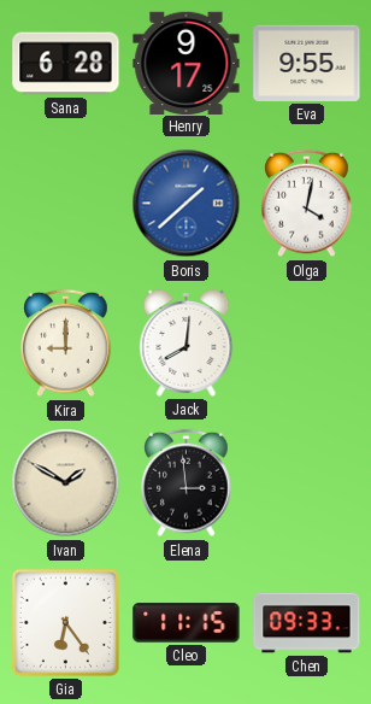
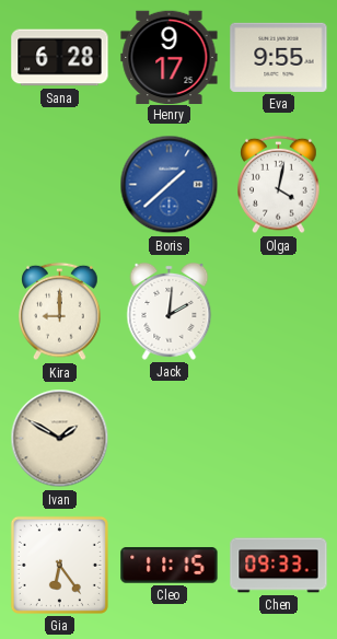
Jack: 8:01 -> 2:01 (170, 312)
Elena: 2:59 -> none (187, 483)
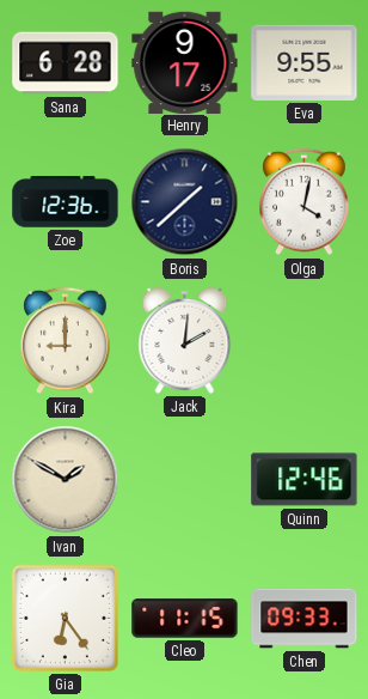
Zoe: none -> 12:36 (66, 202)
Boris dial: blue -> navy (185, 202)
Quinn: none -> 12:46 (305, 480)
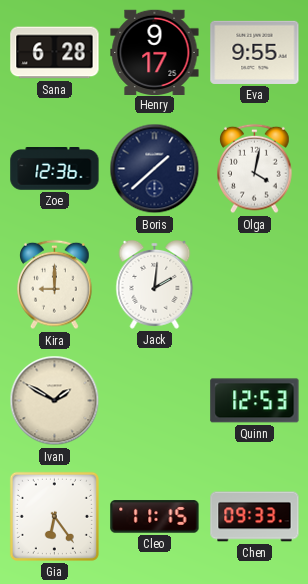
Quinn: 12:46 -> 12:53 (255, 401)
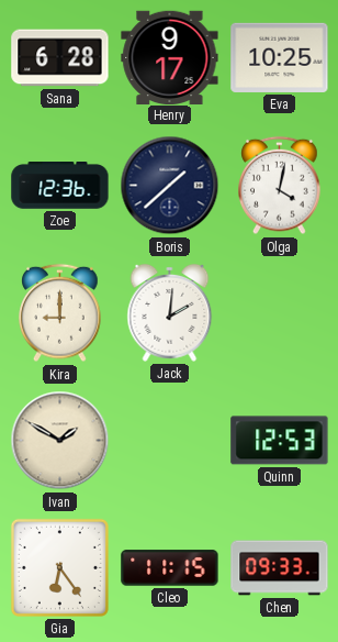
Eva: 9:55 -> 10:25 (280, 57)
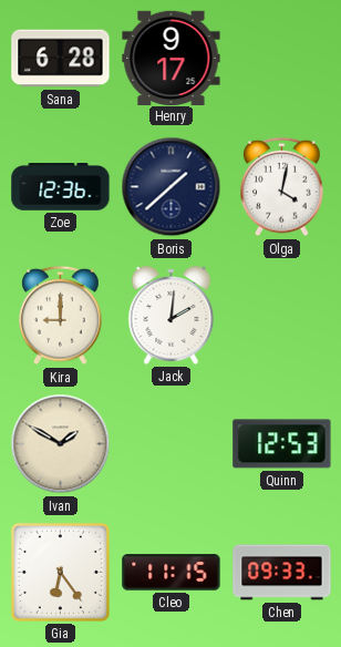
Eva: 10:25 -> none (280, 57)
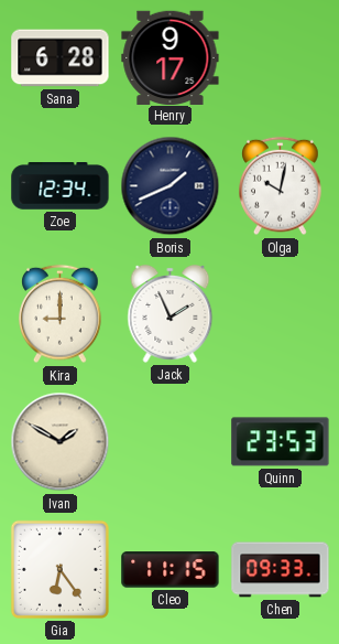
Zoe: 12:36 -> 12:34 (61, 186)
Boris: 1:38 -> 1:41 (171, 186)
Olga: 4:02 -> 10:02 (281, 186)
Jack: 2:01 -> 1:56 (171, 314)
Quinn: 12:53 -> 23:53 (281, 442)
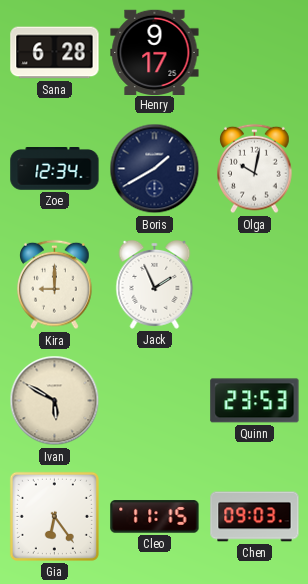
Boris: 1:41 -> 1:40 (155, 169)
Ivan: 1:50 -> 5:50 (55, 401)
Chen: 09:33 -> 09:03 (255, 517)
